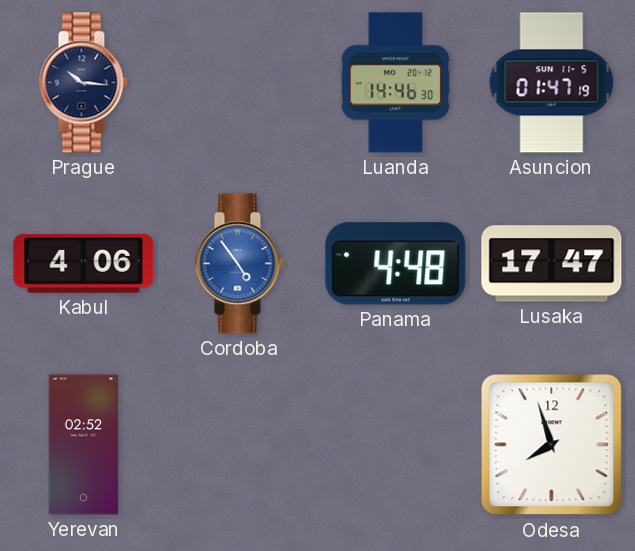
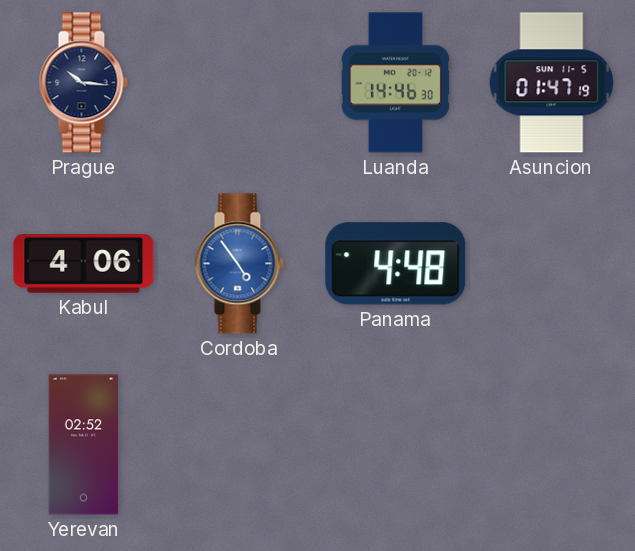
Lusaka: 17:47 -> none (552, 264)
Odesa: 7:57 -> none (552, 445)
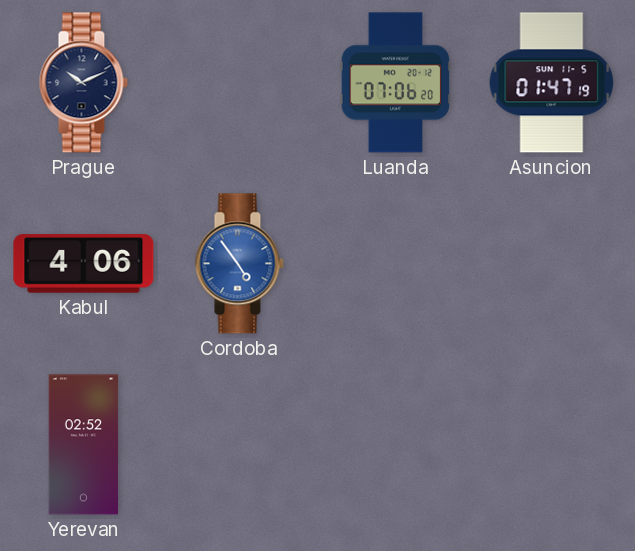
Prague: 10:16 -> 10:11 (83, 83)
Luanda: 14:46 -> 07:06 (396, 83)
Panama: 4:48 -> none (396, 264)
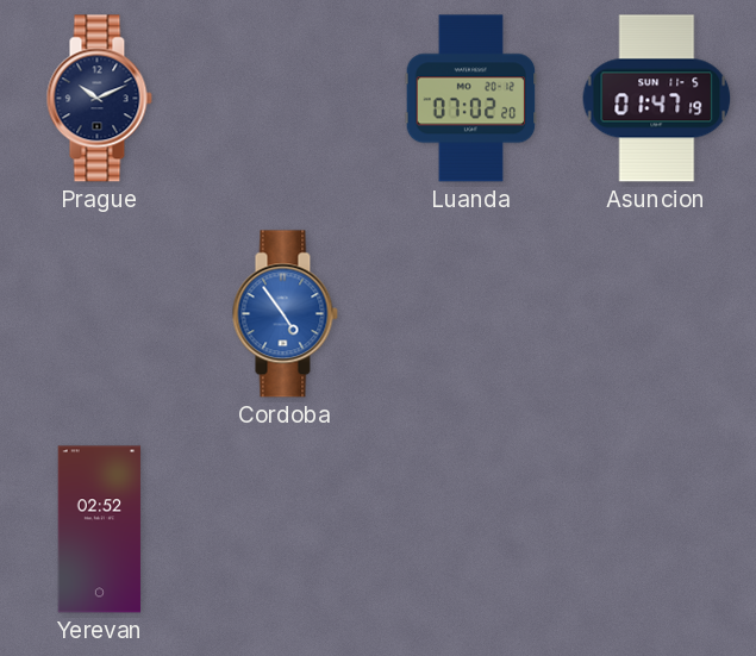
Luanda: 07:06 -> 07:02 (471, 99)
Kabul: 4:06 -> none (84, 264)
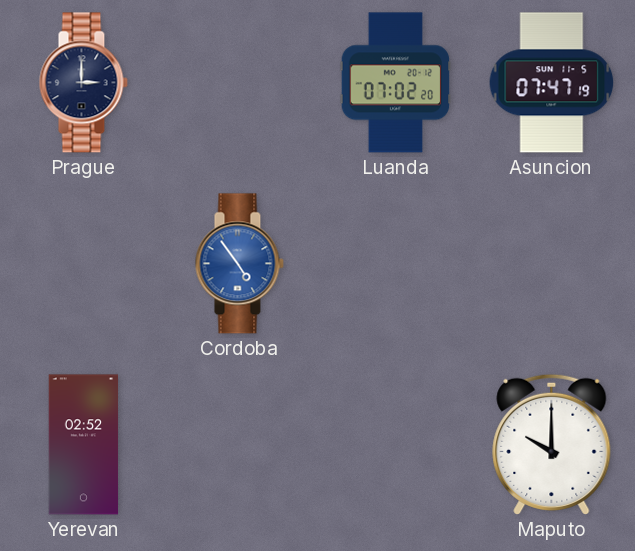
Prague: 10:11 -> 3:00 (83, 83)
Asuncion: 01:47 -> 07:47 (552, 83)
Maputo: none -> 10:00 (552, 444)
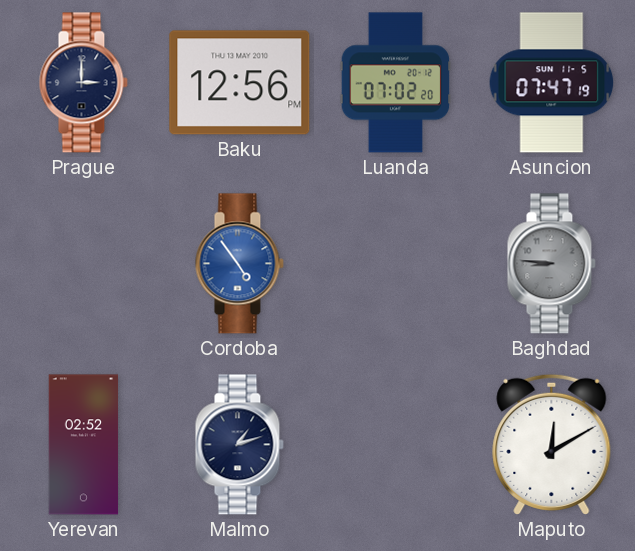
Baku: none -> 12:56 (240, 83)
Baghdad: none -> 8:46 (551, 264)
Malmo: none -> 1:12 (239, 445)
Maputo: 10:00 -> 12:10 (552, 444)
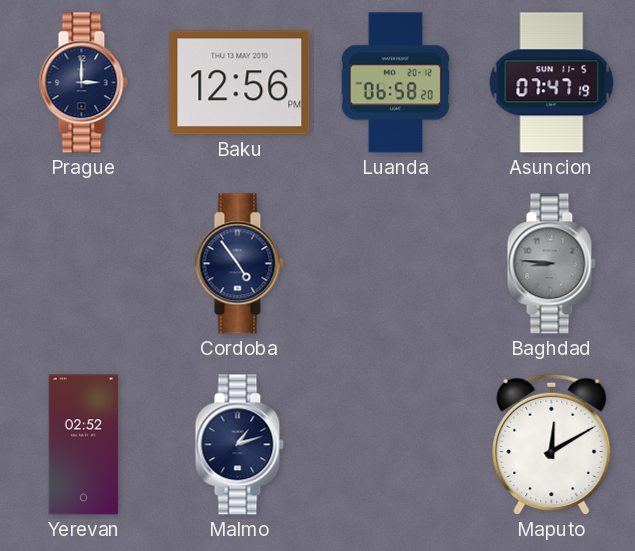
Luanda: 07:02 -> 06:58 (396, 83)
Cordoba dial: blue -> navy (239, 264)
